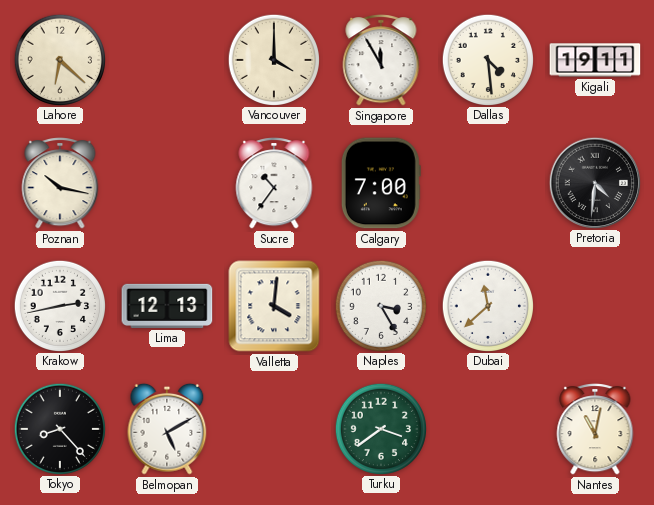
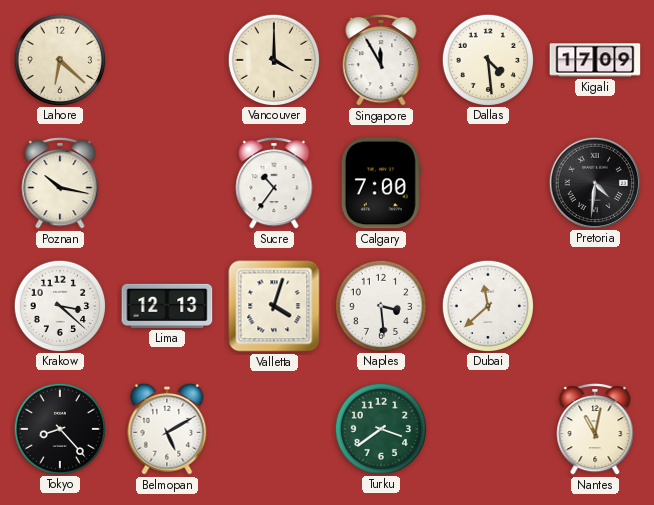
Kigali: 19:11 -> 17:09 (595, 60)
Krakow: 2:43 -> 3:22 (59, 305)
Valletta: 4:01 -> 4:03 (274, 306)
Naples: 3:25 -> 3:29 (380, 305)
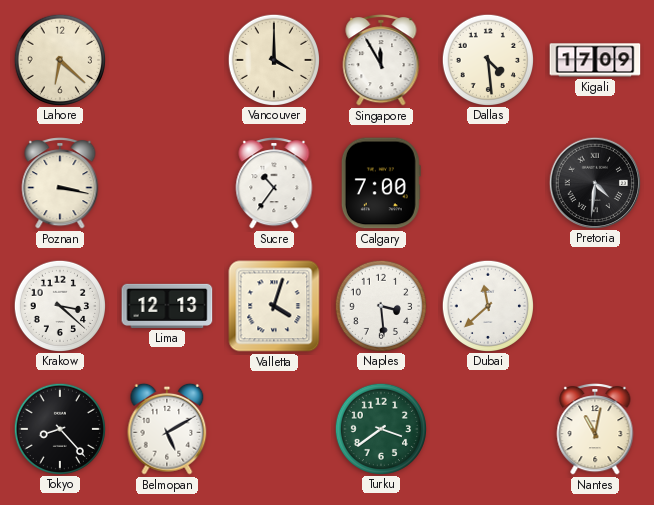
Poznan: 10:17 -> 3:17 (60, 184)
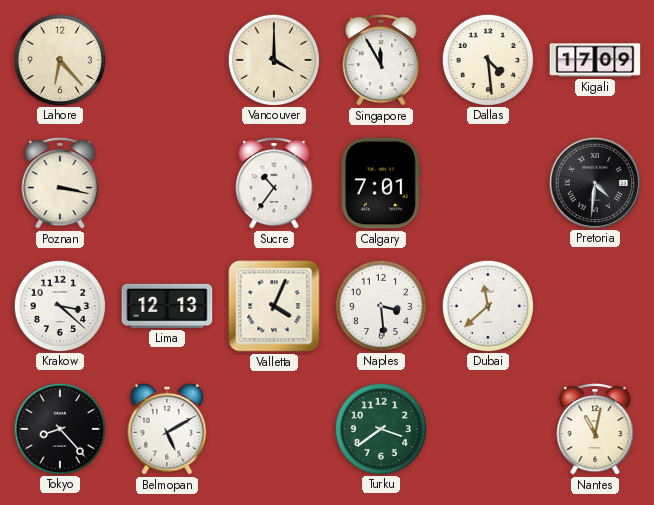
Lahore: 6:22 -> 6:23 (59, 59)
Calgary: 7:00 -> 7:01 (381, 183)
Valletta: 4:03 -> 4:04 (274, 306)
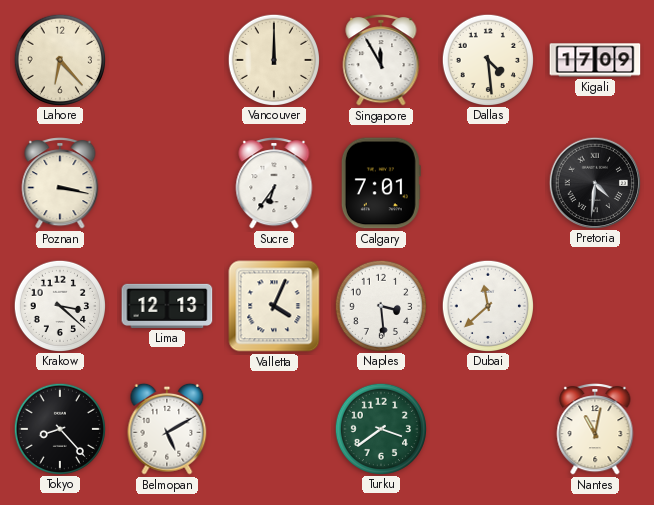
Vancouver: 4:00 -> 12:00 (273, 59)
Sucre: 10:36 -> 6:36 (274, 184)
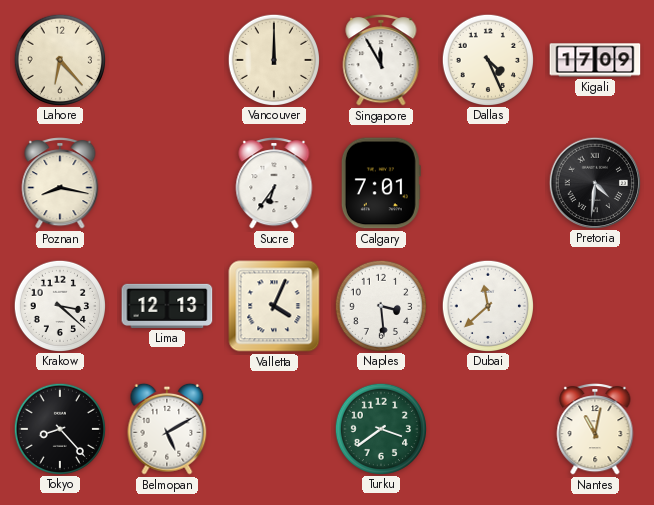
Dallas: 4:29 -> 4:26 (487, 59)
Poznan: 3:17 -> 8:17 (60, 184)
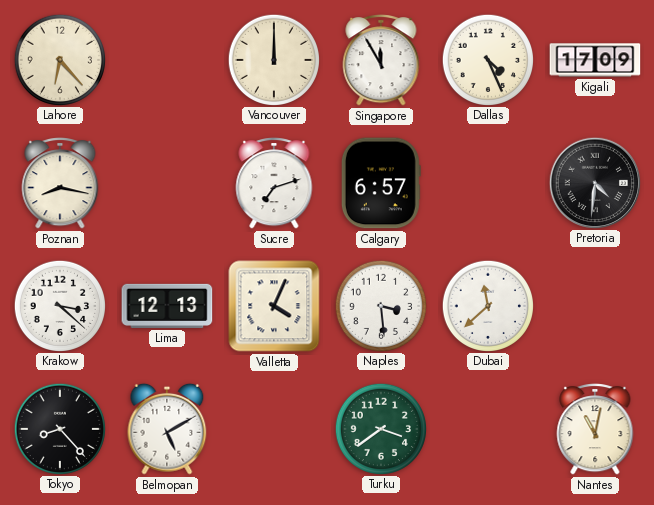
Sucre: 6:36 -> 7:12 (274, 184)
Calgary: 7:01 -> 6:57 (381, 183)
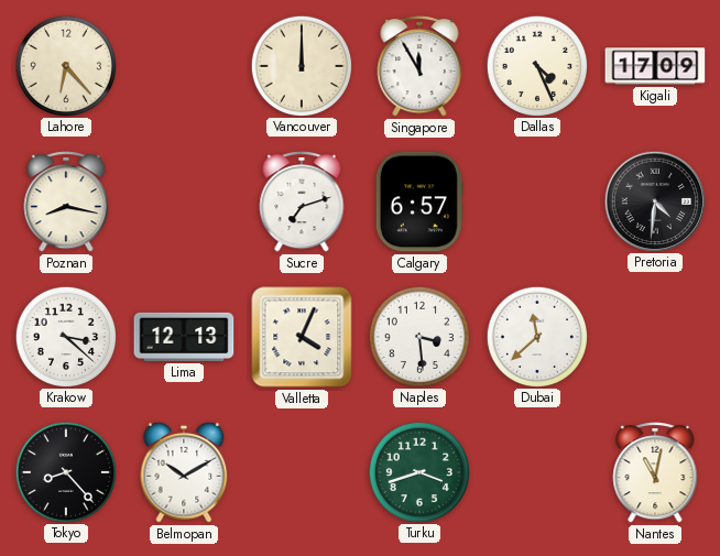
Belmopan: 5:10 -> 10:10 (184, 472)
Turku: 3:39 -> 3:42 (418, 471)
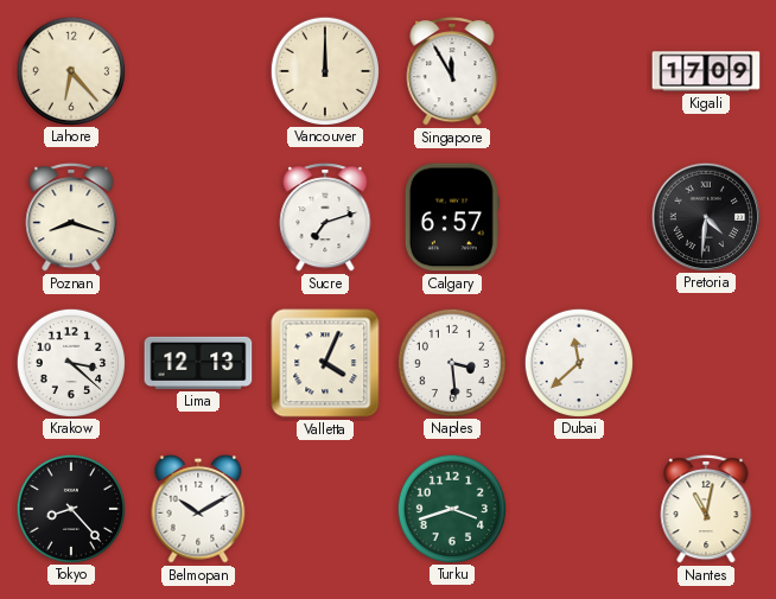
Dallas: 4:26 -> none (536, 65)
Poznan: 8:17 -> 8:18 (71, 218)
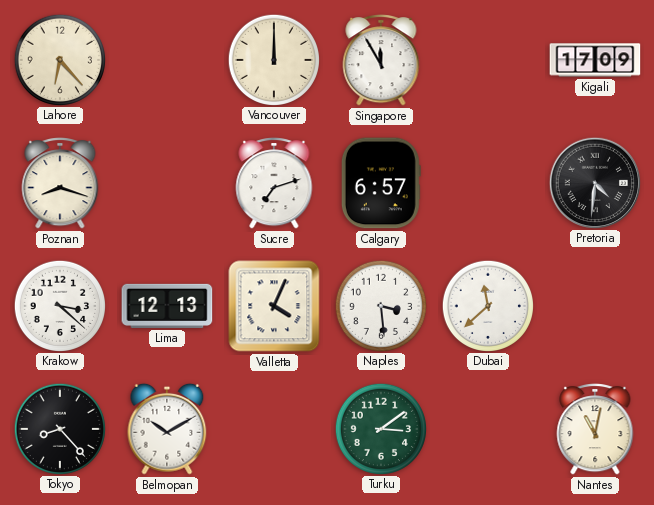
Turku: 3:42 -> 3:09 (380, 428)
